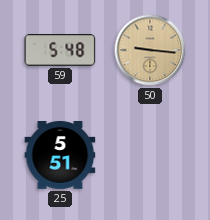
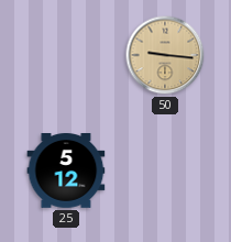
59: 5:48 -> none (60, 50)
25: 5:51 -> 5:12 (66, 172)
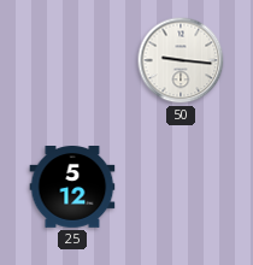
50 dial: champagne -> white (181, 60)
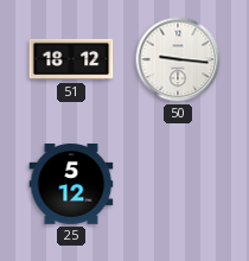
51: none -> 18:12 (71, 59)
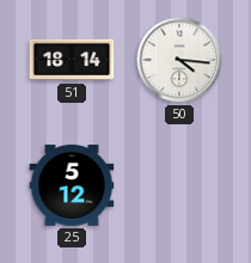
51: 18:12 -> 18:14 (72, 60)
50: 9:16 -> 4:16 (179, 60)
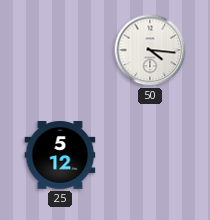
51: 18:14 -> none (72, 60)
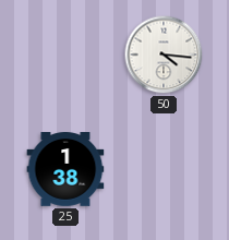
25: 5:12 -> 1:38 (65, 170)
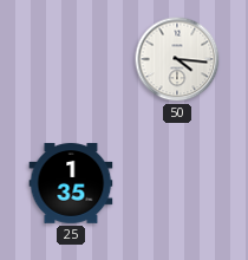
25: 1:38 -> 1:35 (71, 184)
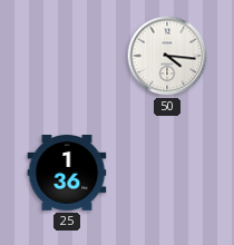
25: 1:35 -> 1:36 (67, 174)
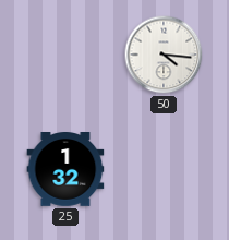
25: 1:36 -> 1:32 (65, 170)
